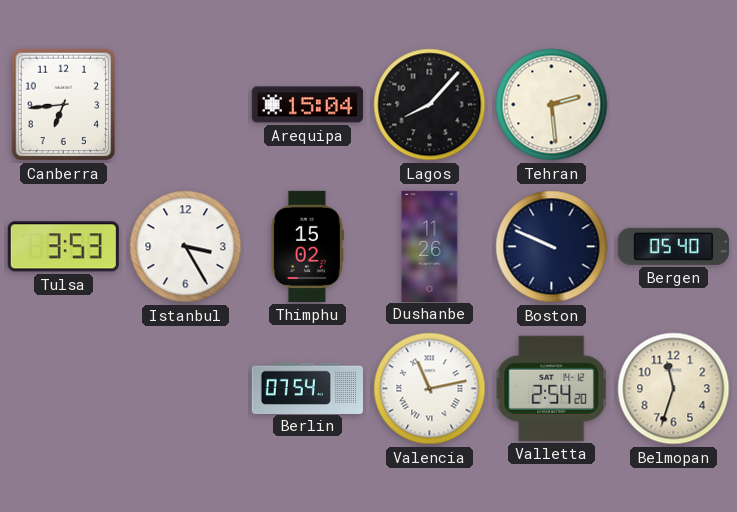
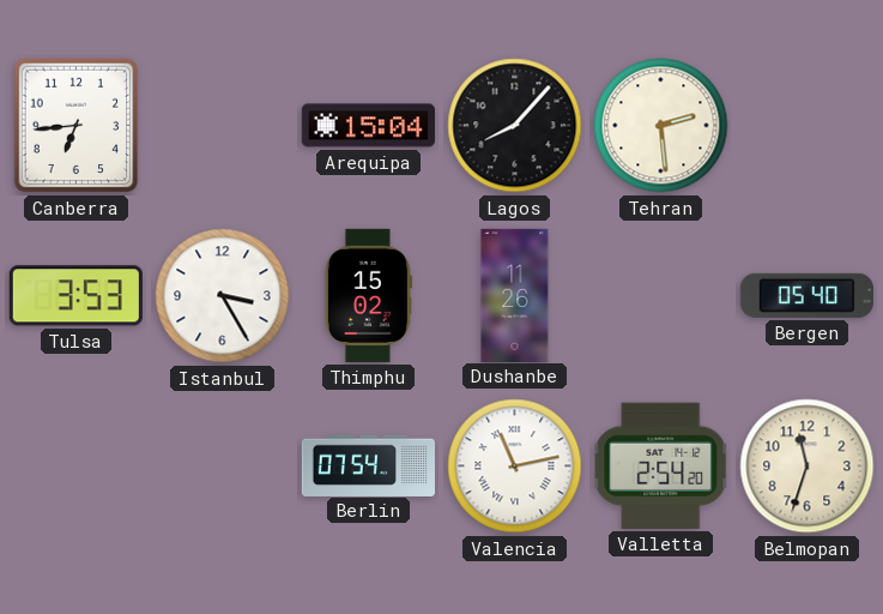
Boston: 9:49 -> none (552, 247)
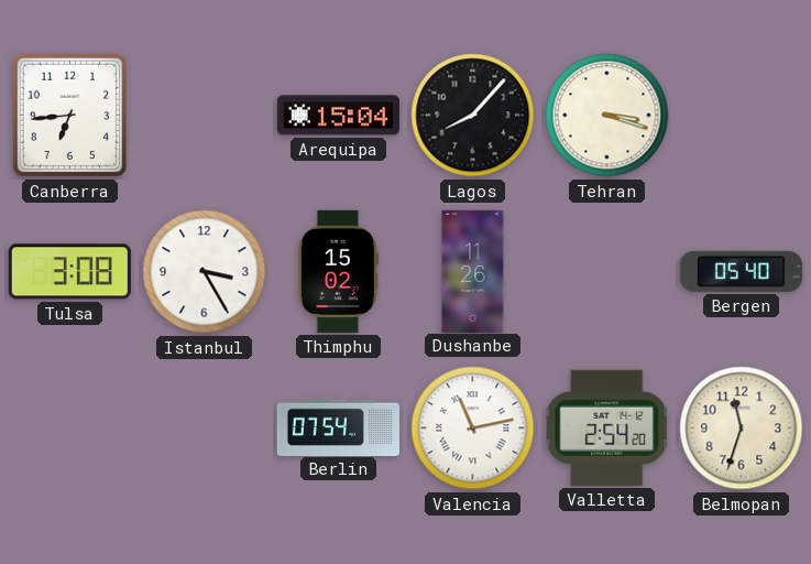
Tehran: 2:29 -> 3:18 (607, 116)
Tulsa: 3:53 -> 3:08 (69, 272)
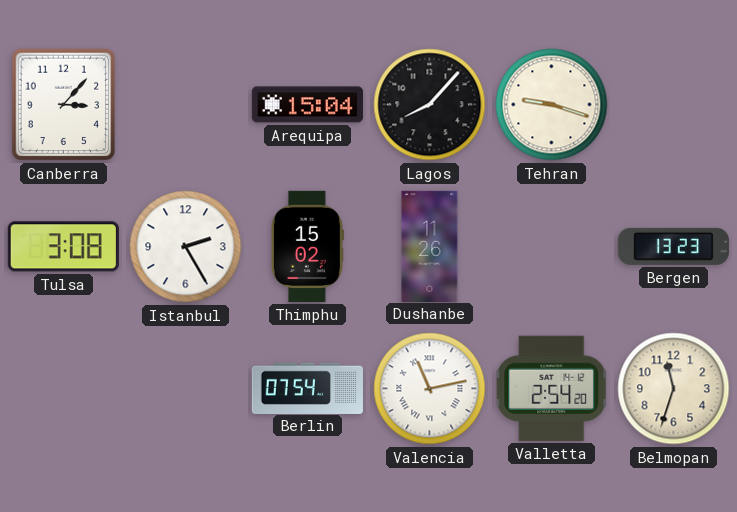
Canberra: 6:44 -> 3:07 (64, 105)
Tehran: 3:18 -> 9:18 (552, 105)
Istanbul: 3:25 -> 2:25 (186, 247)
Bergen: 05:40 -> 13:23 (673, 246)
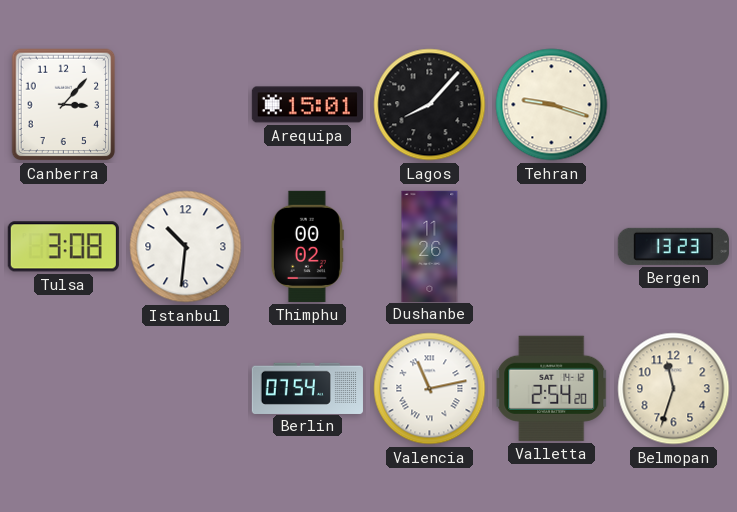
Arequipa: 15:04 -> 15:01 (307, 105)
Istanbul: 2:25 -> 10:31 (186, 247)
Thimphu: 15:02 -> 00:02 (307, 246)
